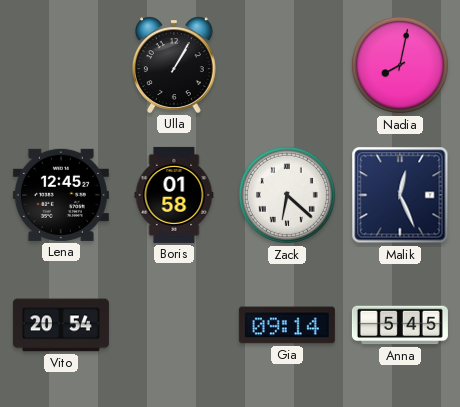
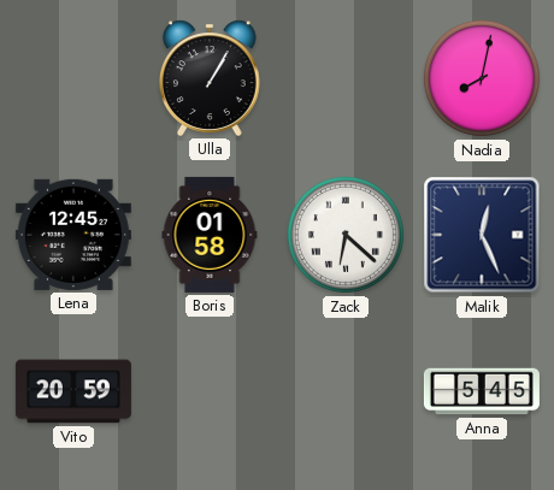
Vito: 20:54 -> 20:59 (73, 391)
Gia: 09:14 -> none (287, 325)
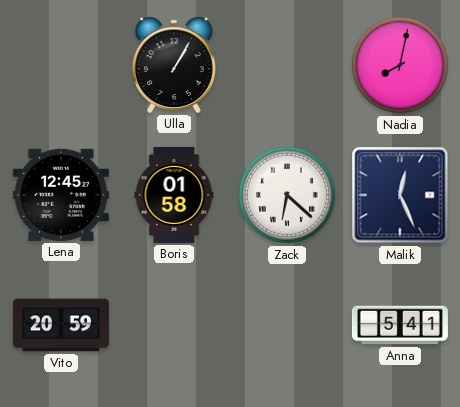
Anna: 5:45 -> 5:41 (400, 325)
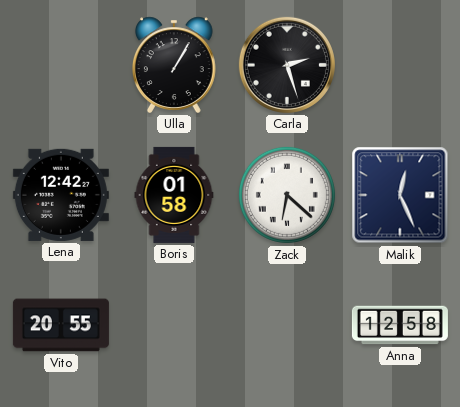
Carla: none -> 2:27 (287, 65)
Nadia: 8:02 -> none (400, 65)
Lena: 12:45 -> 12:42 (61, 195)
Vito: 20:59 -> 20:55 (61, 325)
Anna: 5:41 -> 12:58 (400, 325)
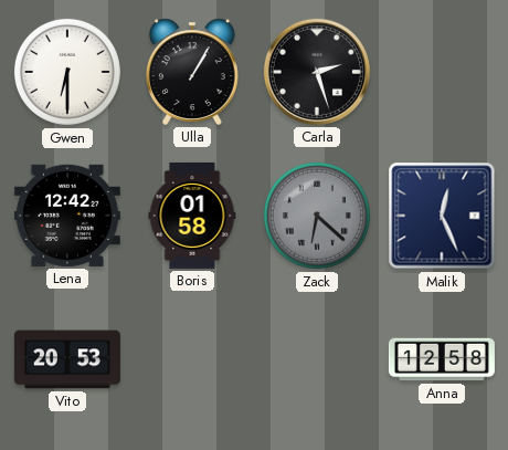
Gwen: none -> 6:30 (67, 72)
Zack dial: white -> grey (317, 216)
Vito: 20:55 -> 20:53 (67, 359)
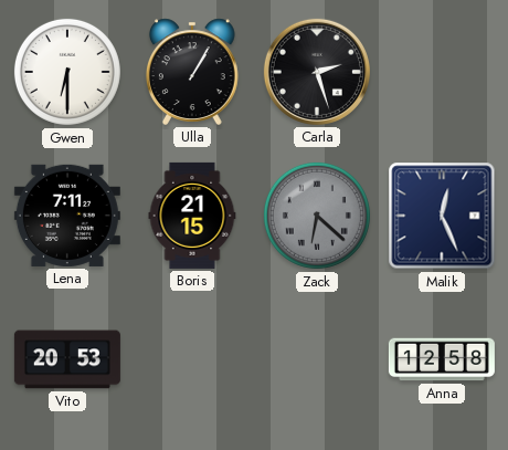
Lena: 12:42 -> 7:11 (67, 216)
Boris: 01:58 -> 21:15 (192, 216)
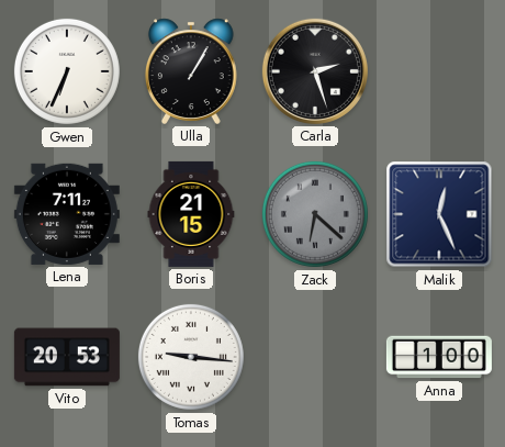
Gwen: 6:30 -> 6:34 (67, 71)
Tomas: none -> 9:16 (191, 357)
Anna: 12:58 -> 1:00 (439, 357)
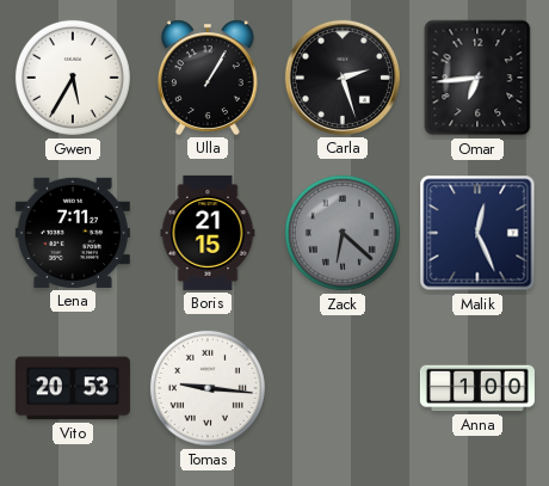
Gwen: 6:34 -> 5:35 (73, 78)
Omar: none -> 6:44 (477, 78)
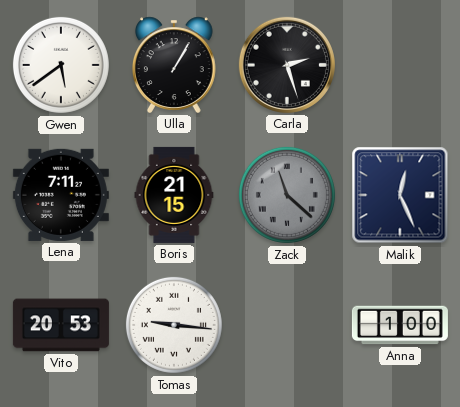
Gwen: 5:35 -> 5:39 (61, 65)
Omar: 6:44 -> none (477, 78)
Zack: 6:22 -> 11:22 (287, 195)
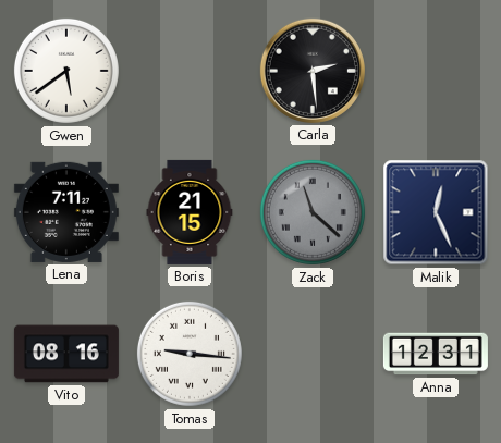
Ulla: 1:05 -> none (174, 65)
Carla: 2:27 -> 2:29 (313, 71)
Vito: 20:53 -> 08:16 (66, 354)
Anna: 1:00 -> 12:31 (436, 354)
